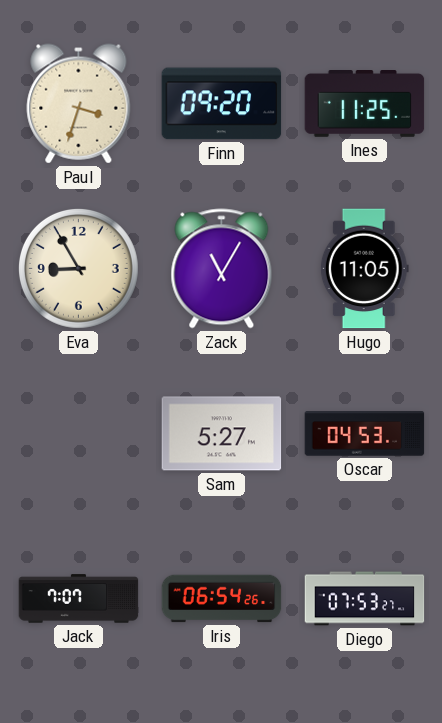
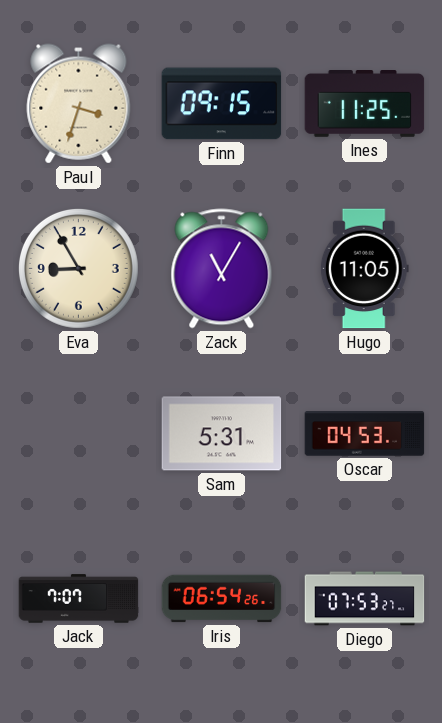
Finn: 09:20 -> 09:15 (222, 104)
Sam: 5:27 -> 5:31 (222, 434)
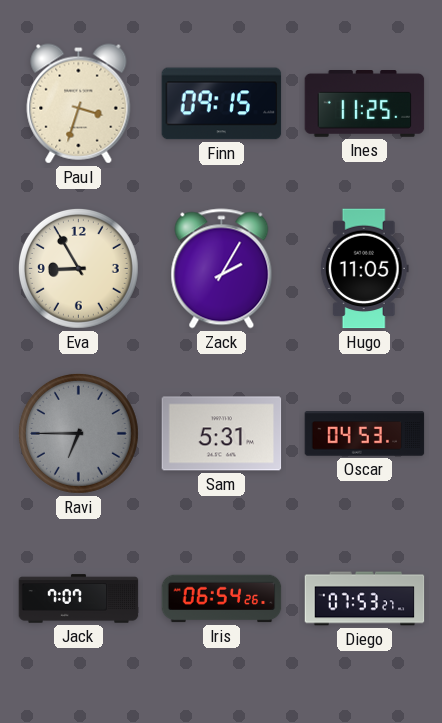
Zack: 11:05 -> 2:05 (222, 269)
Ravi: none -> 6:45 (78, 433)
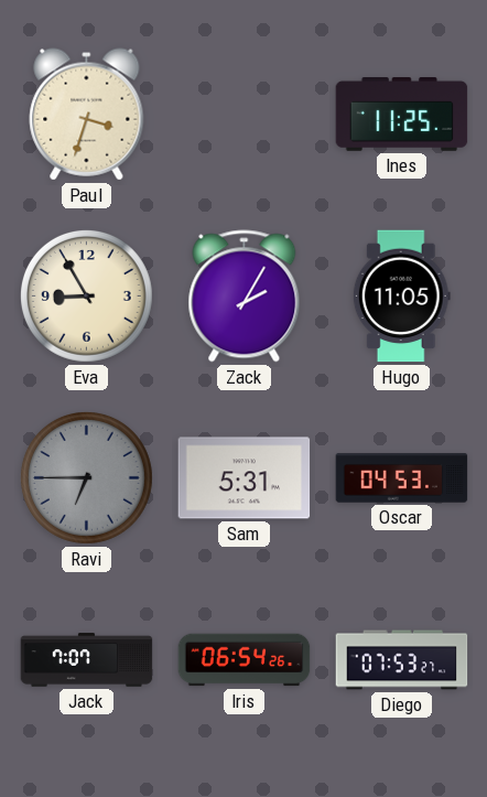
Finn: 09:15 -> none (222, 104)
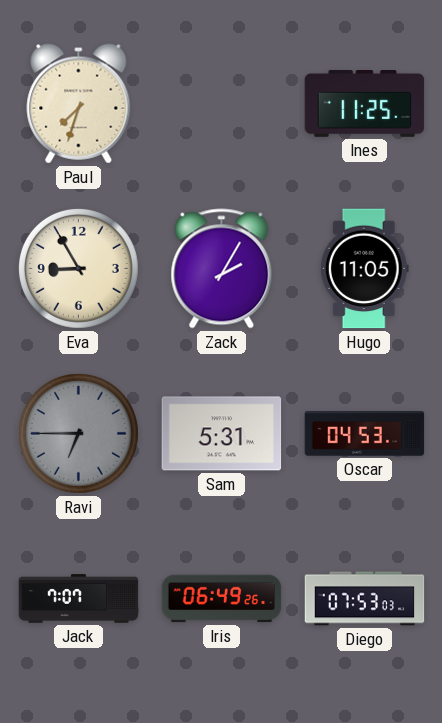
Paul: 3:33 -> 7:33 (79, 104)
Iris: 06:54 -> 06:49 (222, 599)
Diego: 07:53:27 -> 07:53:03 (365, 599)
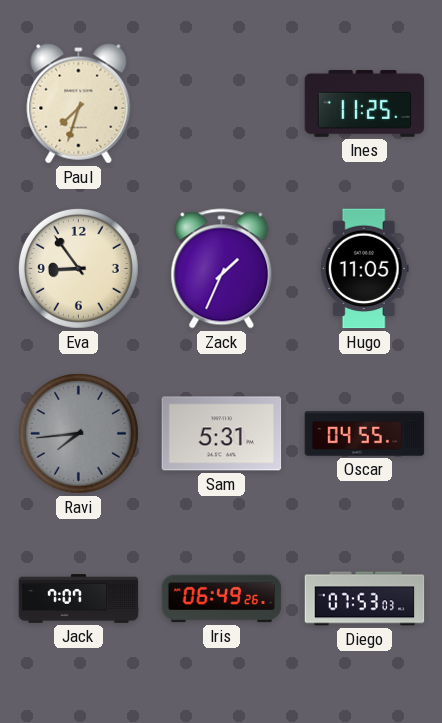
Eva: 8:55 -> 8:54 (78, 268)
Zack: 2:05 -> 1:34 (222, 269)
Ravi: 6:45 -> 7:44 (78, 433)
Oscar: 04:53 -> 04:55 (365, 434)
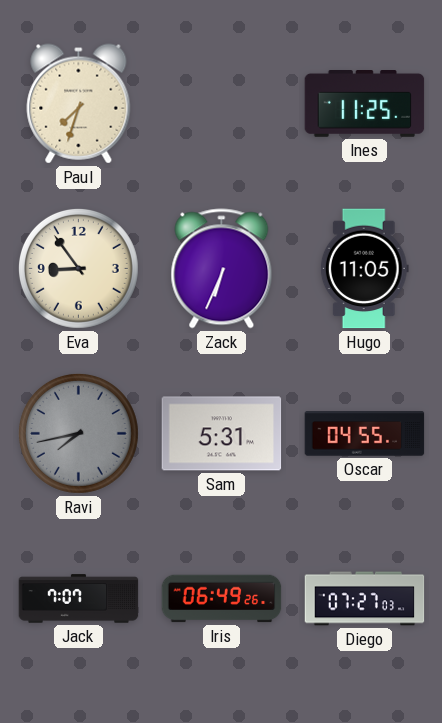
Zack: 1:34 -> 6:34 (222, 269)
Ravi: 7:44 -> 7:43 (78, 433)
Diego: 07:53 -> 07:27 (365, 599)
